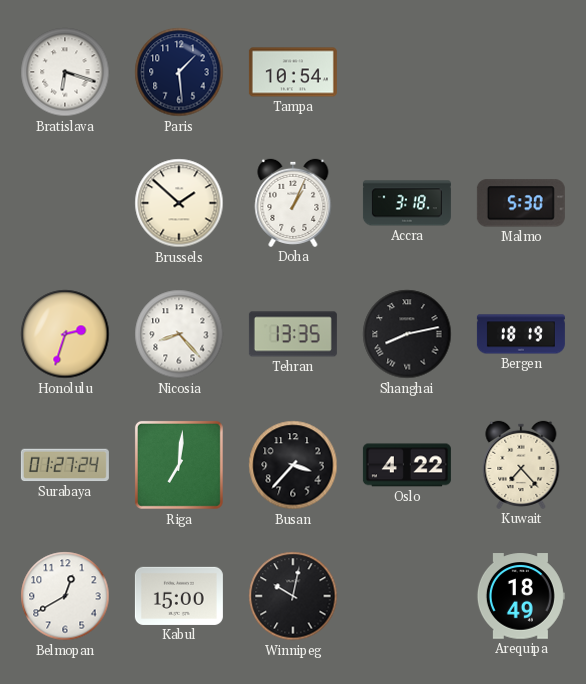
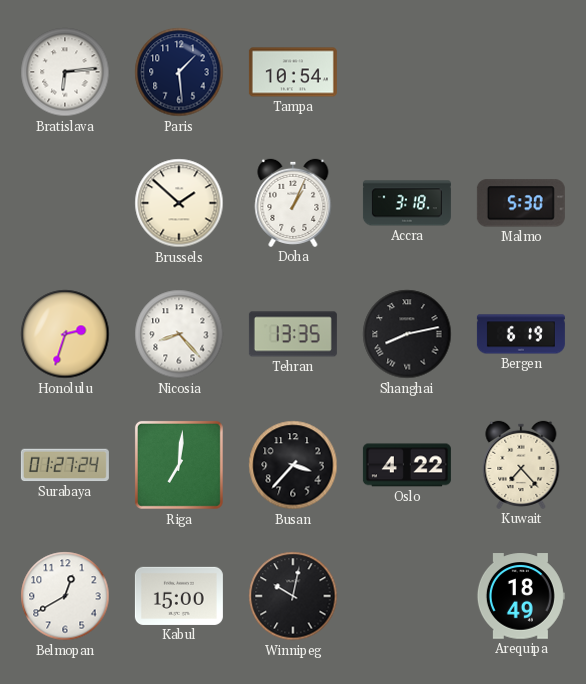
Bratislava: 6:18 -> 6:14 (65, 72)
Bergen: 18:19 -> 6:19 (521, 334)
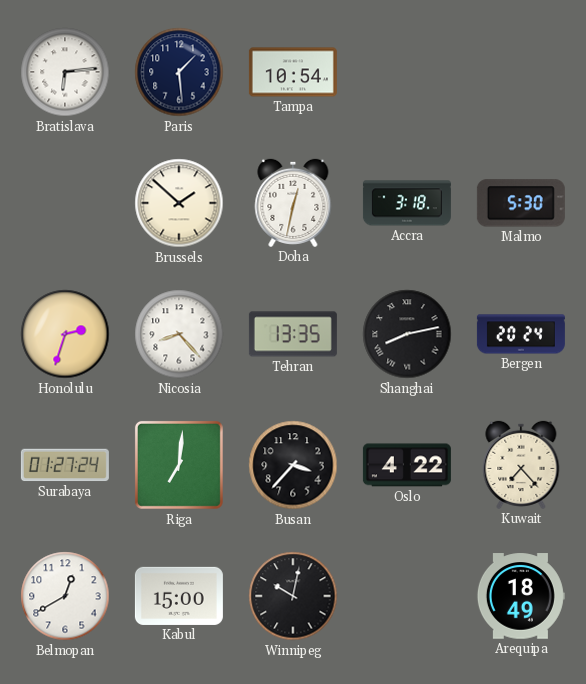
Doha: 1:04 -> 12:32 (293, 203)
Bergen: 6:19 -> 20:24 (521, 334)
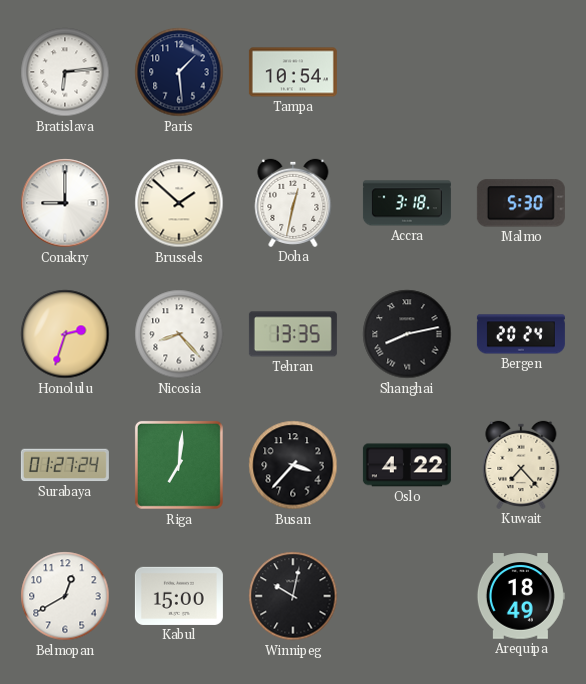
Conakry: none -> 9:00 (65, 203)
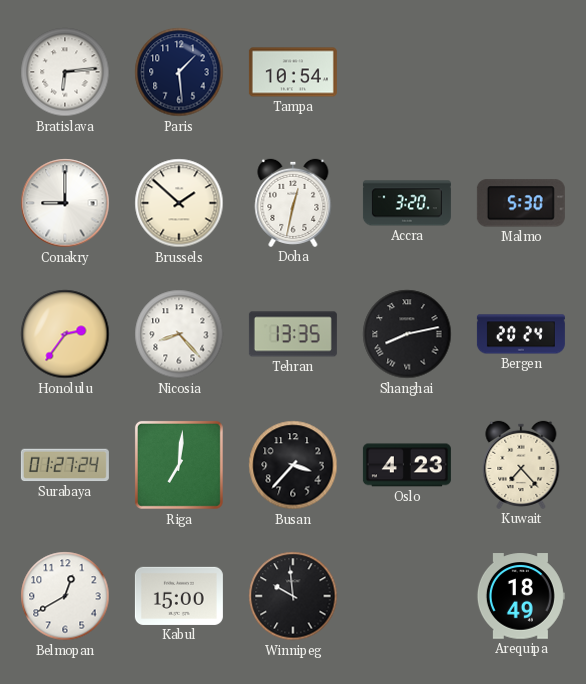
Accra: 3:18 -> 3:20 (407, 203)
Honolulu: 2:33 -> 2:36 (65, 334)
Oslo: 4:22 -> 4:23 (407, 465)
Winnipeg: 10:02 -> 9:59 (293, 596)
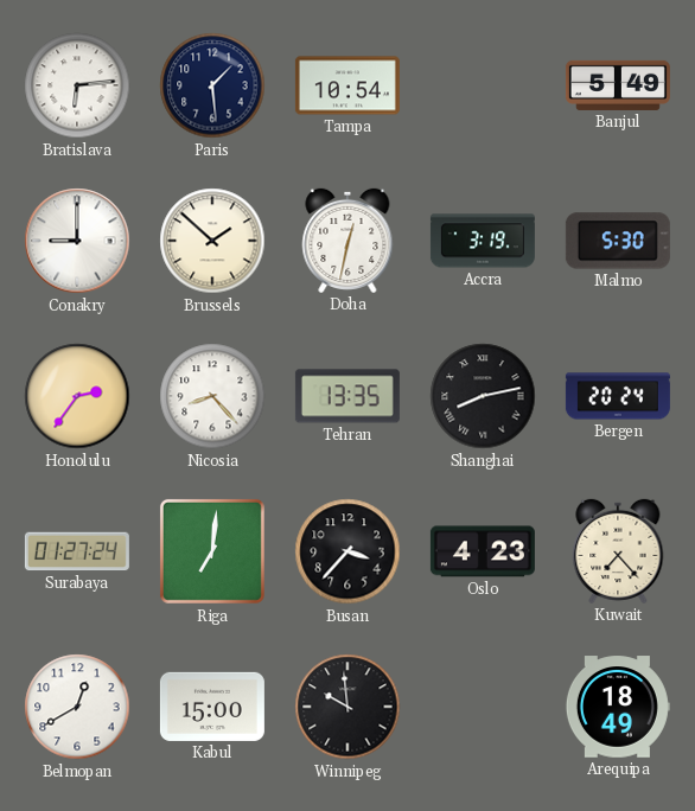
Banjul: none -> 5:49 (618, 85)
Accra: 3:20 -> 3:19 (483, 241)
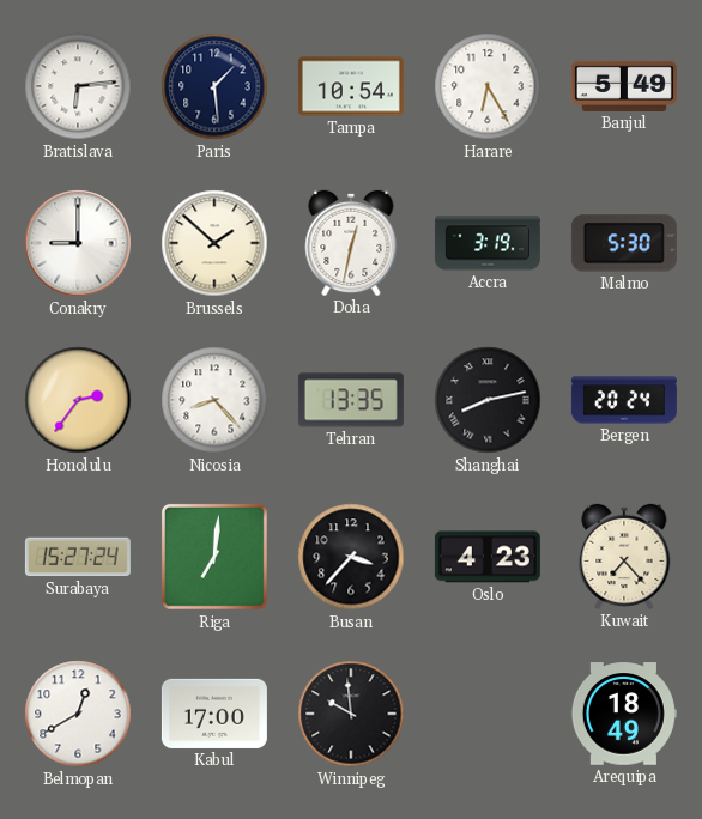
Harare: none -> 6:25 (488, 86)
Surabaya: 01:27 -> 15:27 (78, 557)
Kabul: 15:00 -> 17:00 (214, 714)
